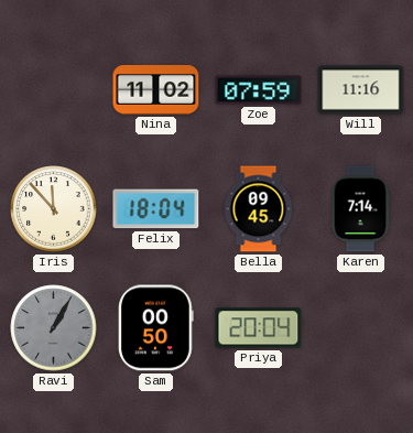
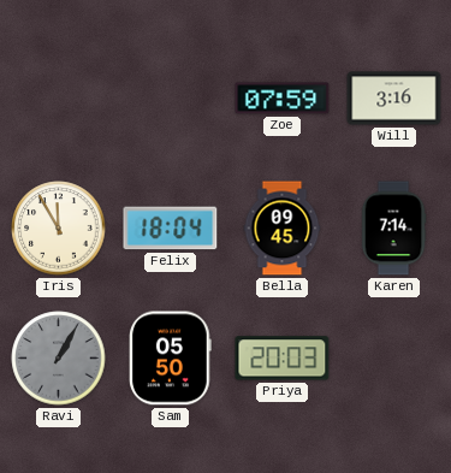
Nina: 11:02 -> none (156, 90)
Will: 11:16 -> 3:16 (394, 99)
Iris: 11:53 -> 11:55 (59, 229)
Sam: 00:50 -> 05:50 (171, 359)
Priya: 20:04 -> 20:03 (283, 359)
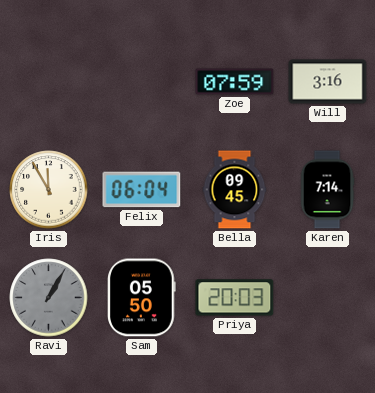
Felix: 18:04 -> 06:04 (142, 190)
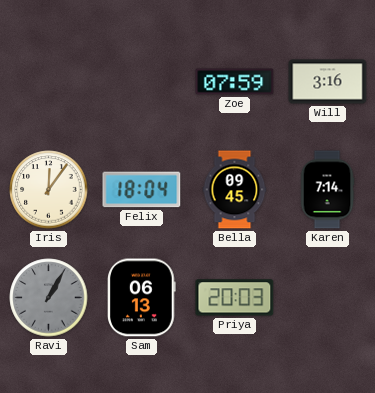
Iris: 11:55 -> 12:06 (49, 190)
Felix: 06:04 -> 18:04 (142, 190)
Sam: 05:50 -> 06:13 (142, 298)
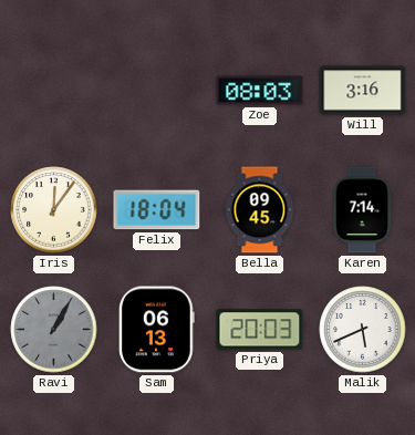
Zoe: 07:59 -> 08:03 (260, 91)
Malik: none -> 5:41 (363, 330)
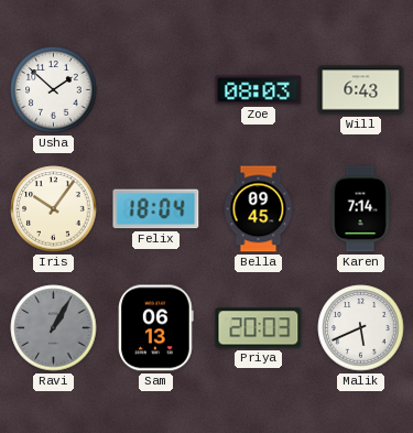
Usha: none -> 1:52 (54, 90)
Will: 3:16 -> 6:43 (361, 90)
Iris: 12:06 -> 10:06 (54, 209)
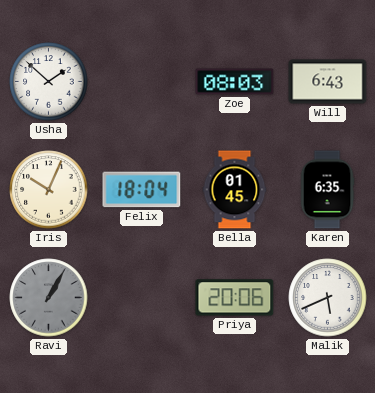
Iris: 10:06 -> 10:04 (49, 190)
Bella: 09:45 -> 01:45 (235, 190)
Karen: 7:14 -> 6:35 (327, 190)
Sam: 06:13 -> none (156, 328)
Priya: 20:03 -> 20:06 (235, 298)
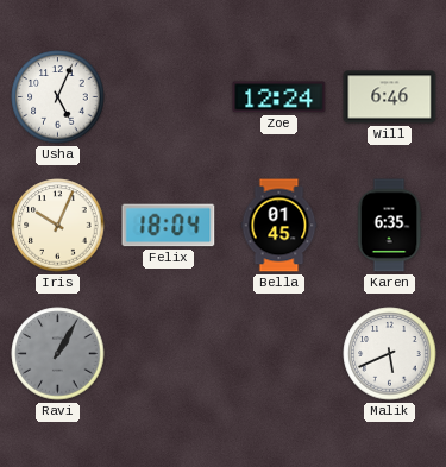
Usha: 1:52 -> 5:04 (58, 97)
Zoe: 08:03 -> 12:24 (279, 97)
Will: 6:43 -> 6:46 (390, 97)
Priya: 20:06 -> none (235, 298)
